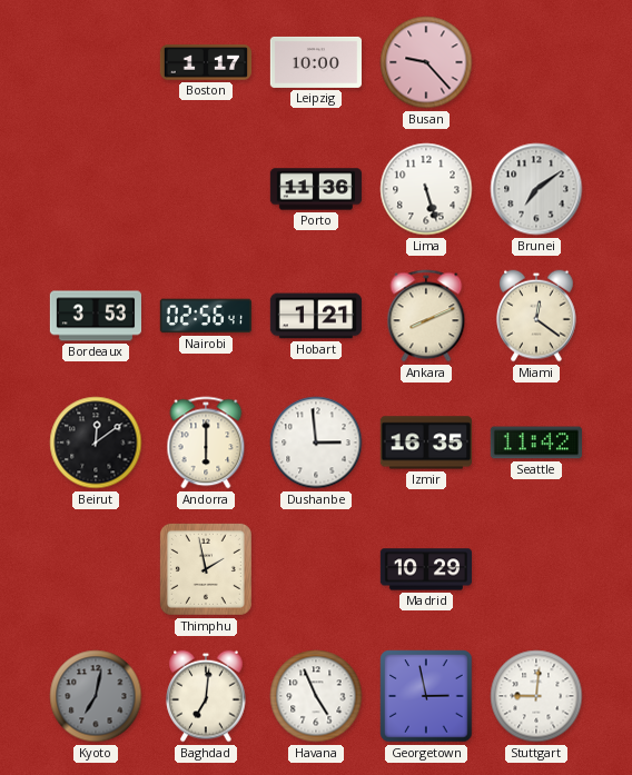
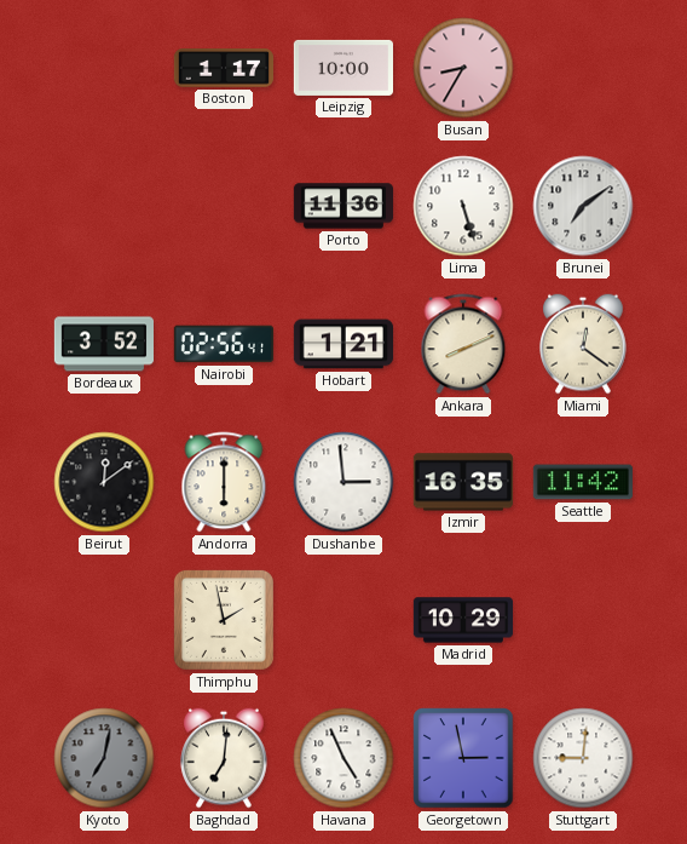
Busan: 9:23 -> 8:35 (463, 68)
Bordeaux: 3:53 -> 3:52 (103, 344)
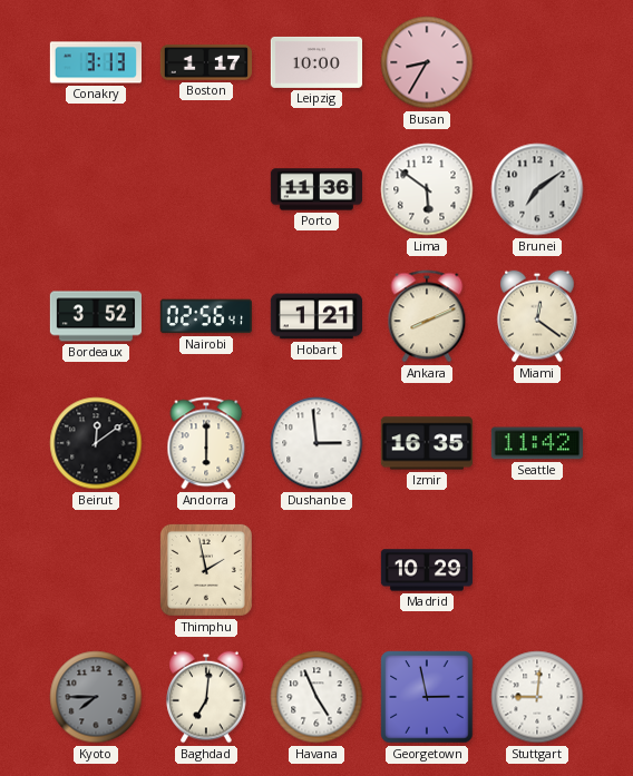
Conakry: none -> 3:13 (95, 62)
Lima: 5:27 -> 5:51 (427, 189)
Kyoto: 7:02 -> 7:45 (96, 697)
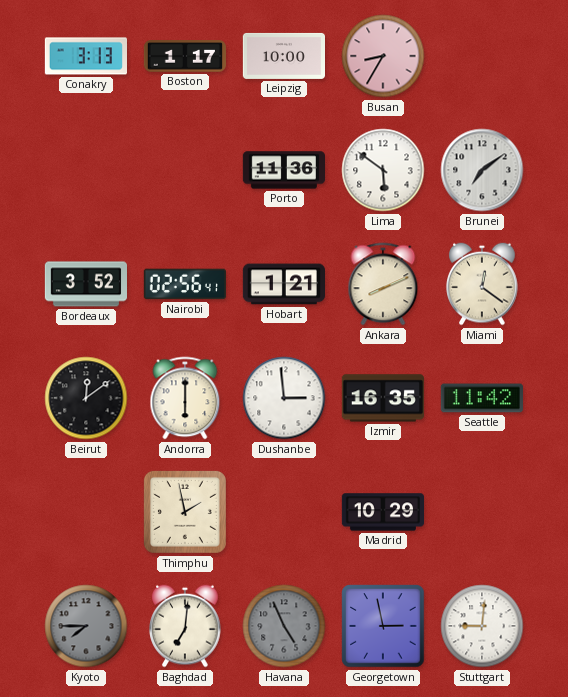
Havana dial: white -> grey (284, 626)
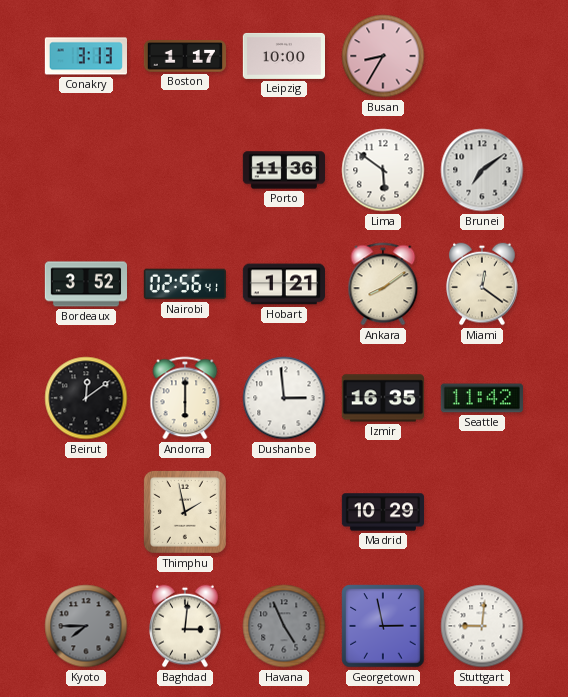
Ankara: 8:11 -> 8:09 (383, 284)
Baghdad: 7:01 -> 3:01 (185, 626)
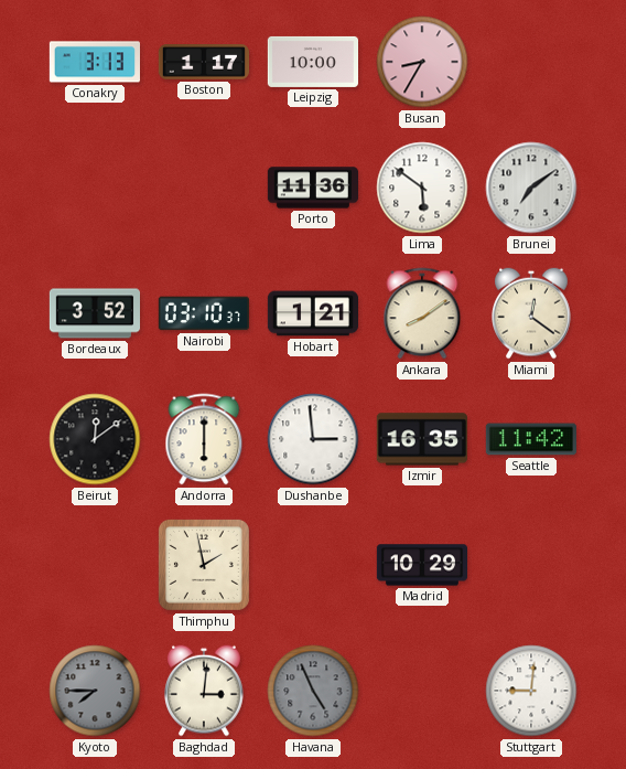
Nairobi: 02:56 -> 03:10 (203, 313)
Georgetown: 2:58 -> none (383, 626)
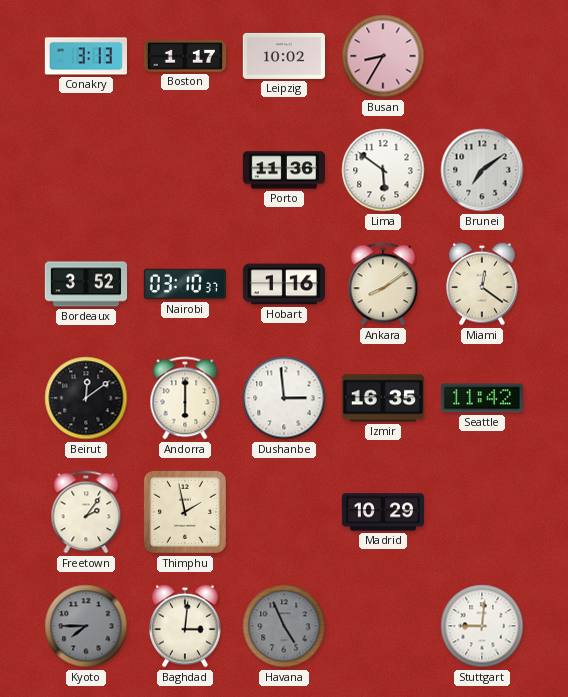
Leipzig: 10:00 -> 10:02 (283, 56)
Hobart: 1:21 -> 1:16 (283, 284)
Freetown: none -> 2:06 (86, 512)
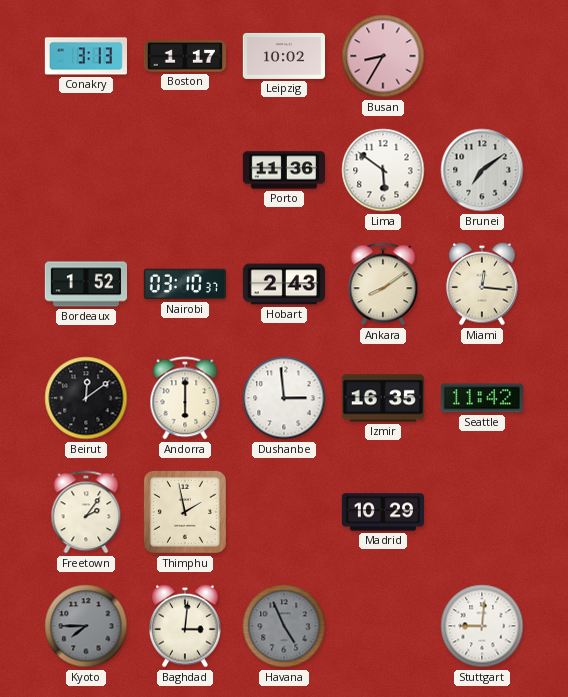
Bordeaux: 3:52 -> 1:52 (85, 284)
Hobart: 1:16 -> 2:43 (283, 284)
Miami: 12:21 -> 12:16 (482, 284)
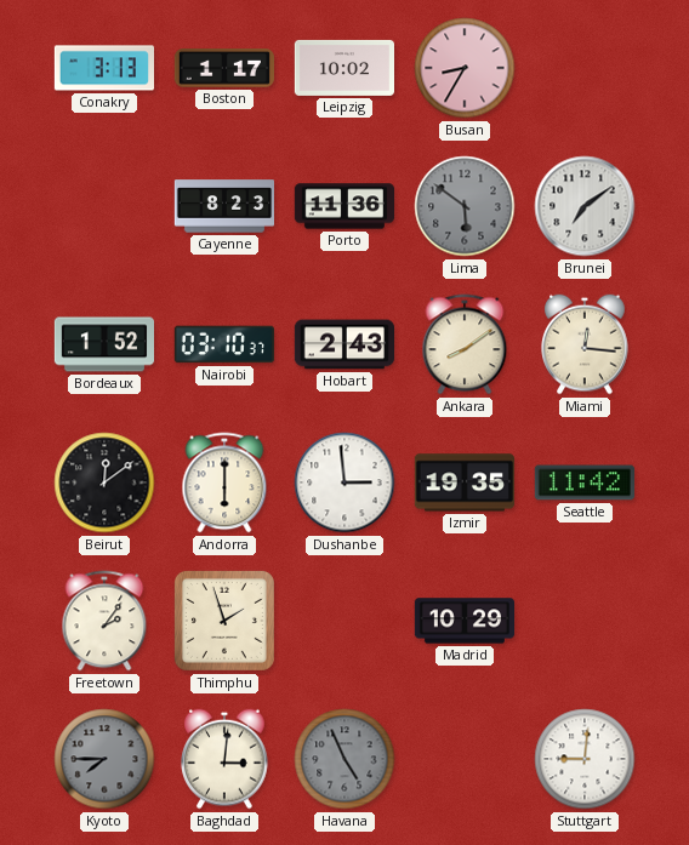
Cayenne: none -> 8:23 (223, 206)
Lima dial: white -> grey (465, 206)
Izmir: 16:35 -> 19:35 (465, 483)
Thimphu: 1:58 -> 1:57 (224, 621)
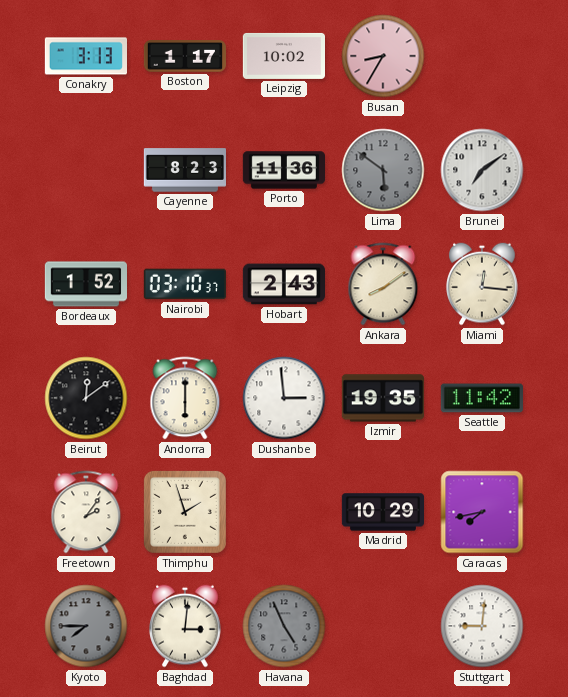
Caracas: none -> 7:43 (482, 512)
